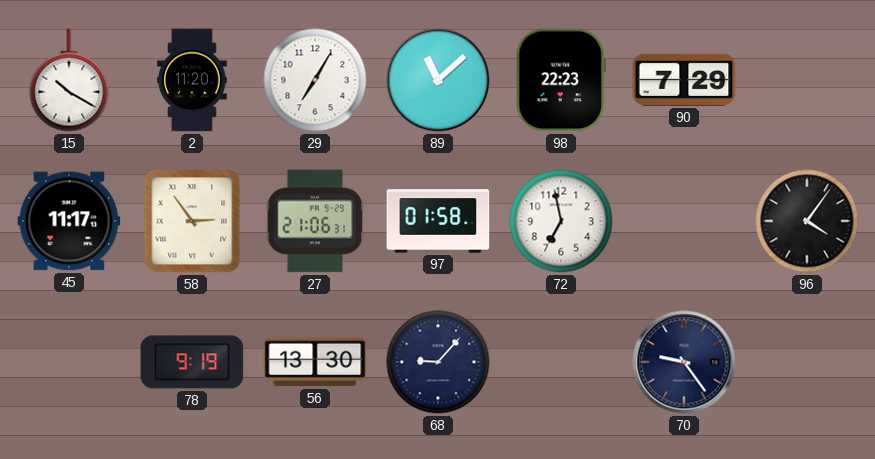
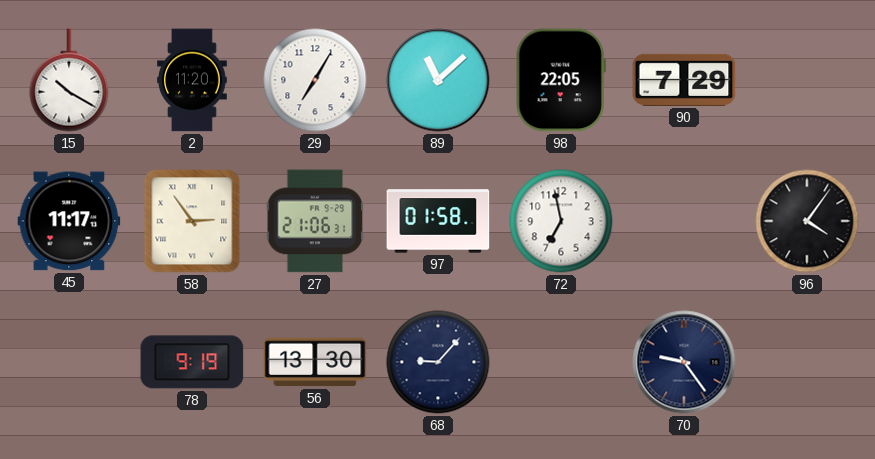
98: 22:23 -> 22:05 (561, 80)
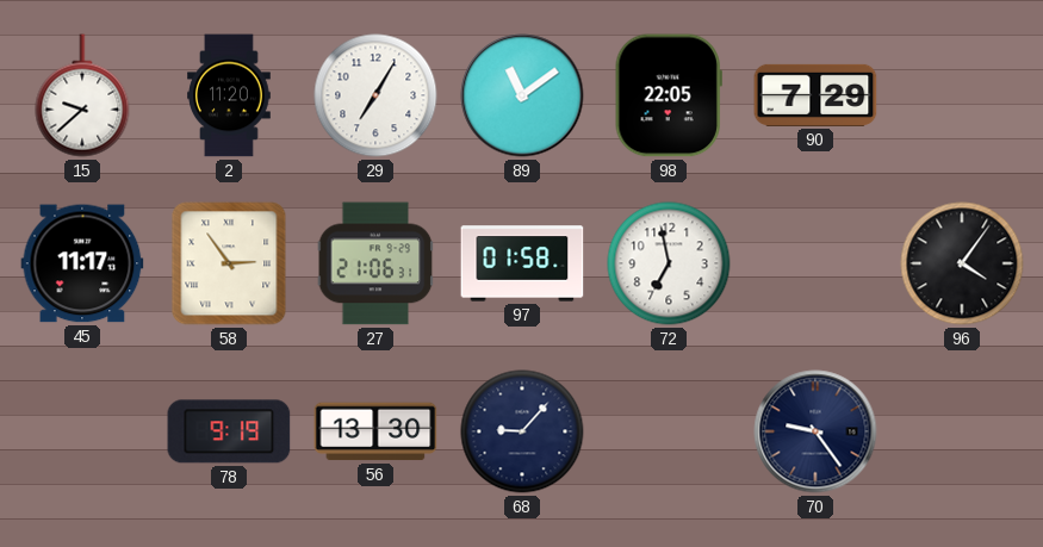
15: 10:20 -> 9:38 (82, 95)
89: 11:08 -> 11:09 (522, 95)
